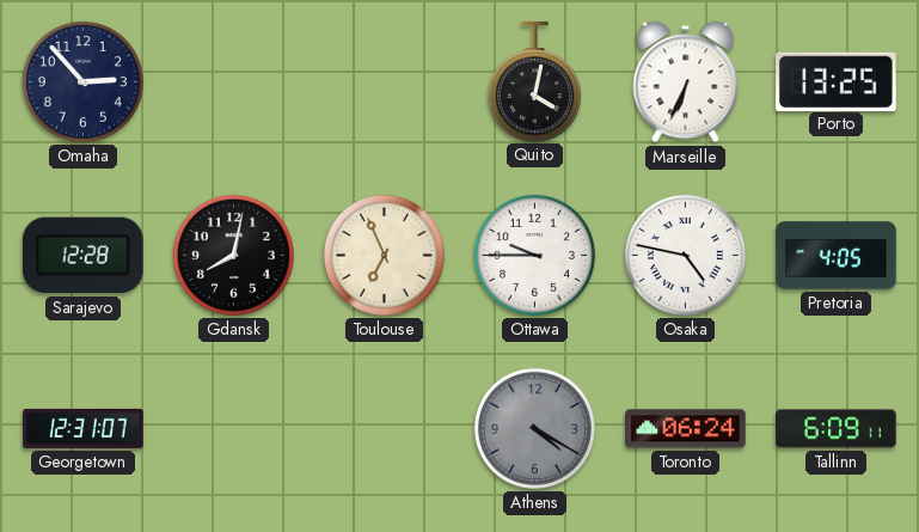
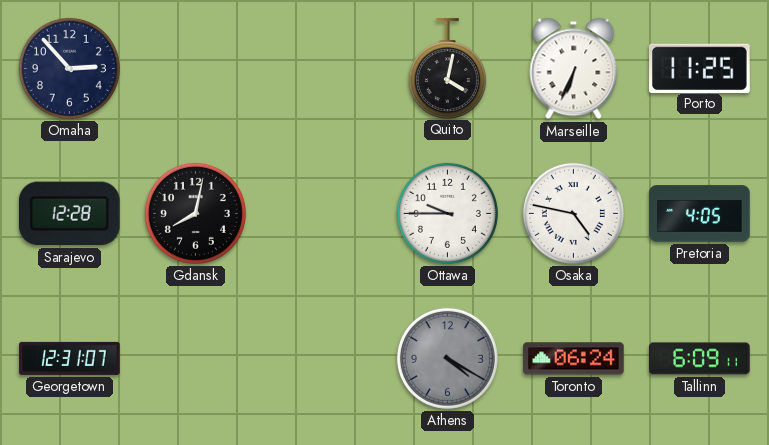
Porto: 13:25 -> 11:25 (700, 68)
Toulouse: 6:56 -> none (384, 255)
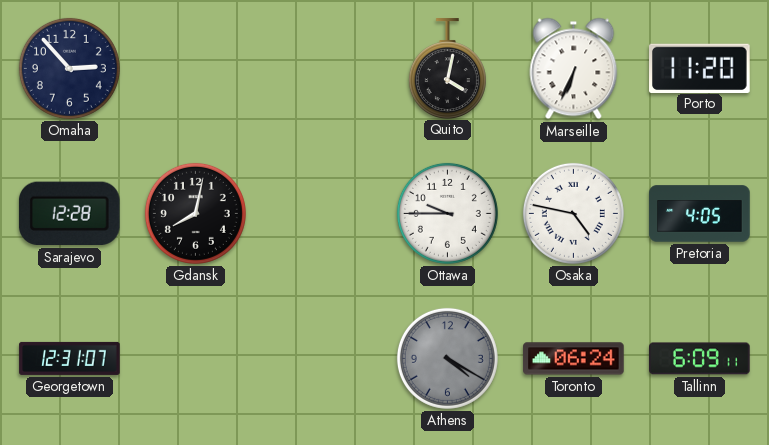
Porto: 11:25 -> 11:20 (700, 68)
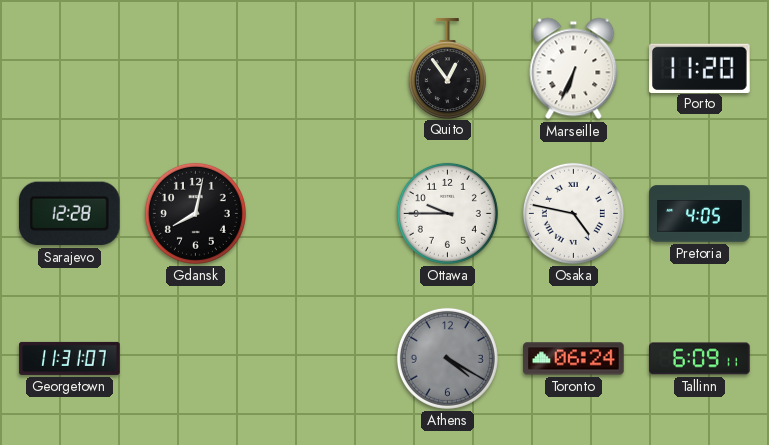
Omaha: 2:53 -> none (69, 68)
Quito: 4:02 -> 12:54 (447, 68)
Georgetown: 12:31 -> 11:31 (70, 358)
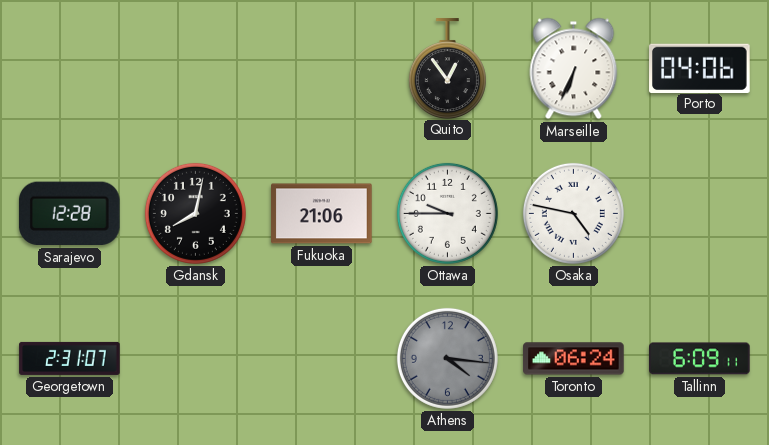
Porto: 11:20 -> 04:06 (700, 68)
Fukuoka: none -> 21:06 (322, 214)
Pretoria: 4:05 -> none (700, 214)
Georgetown: 11:31 -> 2:31 (70, 358)
Athens: 4:20 -> 4:16 (447, 358)
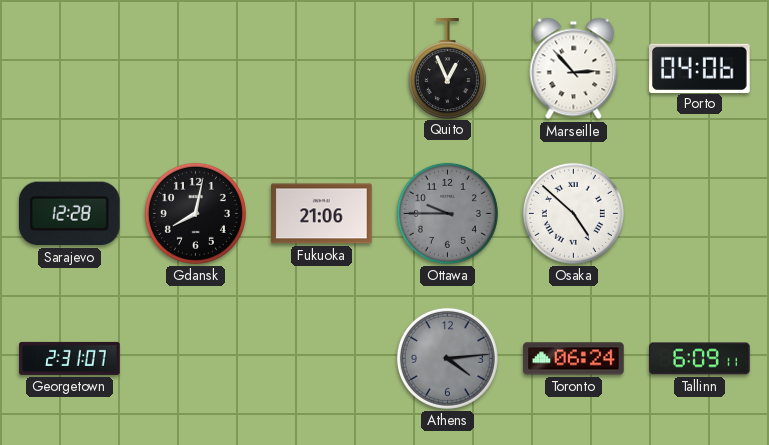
Quito: 12:54 -> 12:56 (447, 68)
Marseille: 6:34 -> 2:53 (574, 69)
Ottawa dial: white -> grey (447, 213)
Osaka: 4:47 -> 4:52 (573, 213)
Athens: 4:16 -> 4:14 (447, 358)
